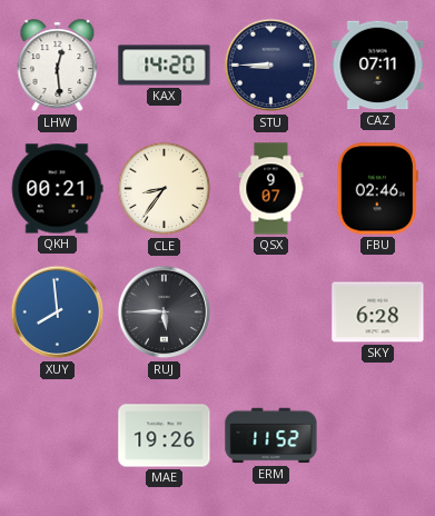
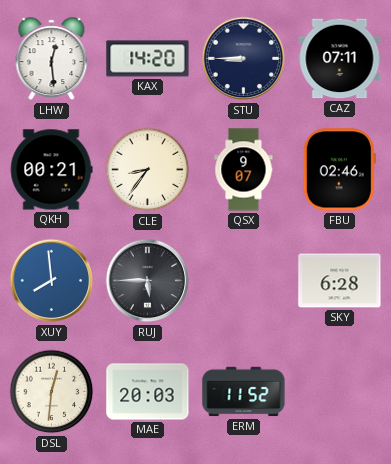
DSL: none -> 12:31 (52, 392)
MAE: 19:26 -> 20:03 (148, 392)
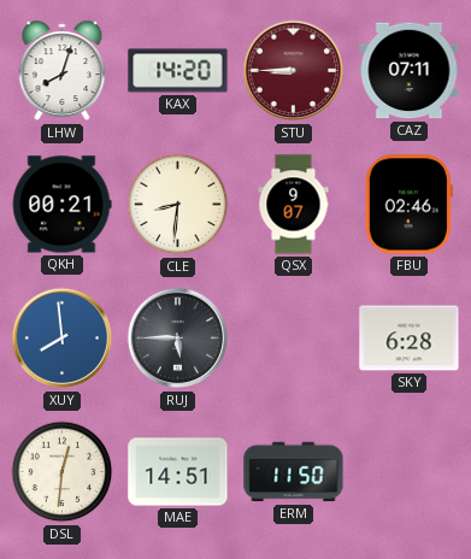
LHW: 12:29 -> 8:03 (63, 71)
STU dial: navy -> burgundy (294, 71)
CLE: 8:36 -> 8:31 (178, 205)
MAE: 20:03 -> 14:51 (178, 472)
ERM: 11:52 -> 11:50 (294, 472)
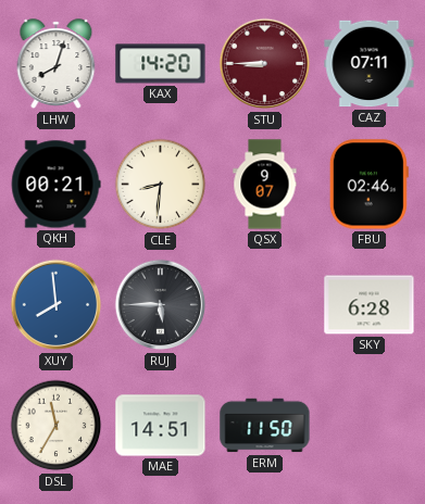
DSL: 12:31 -> 11:35 (57, 426)
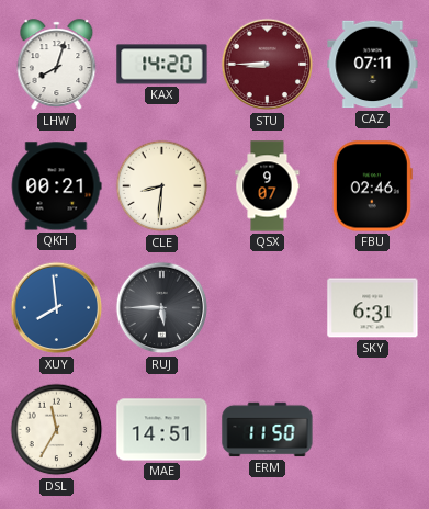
SKY: 6:28 -> 6:31 (373, 308)
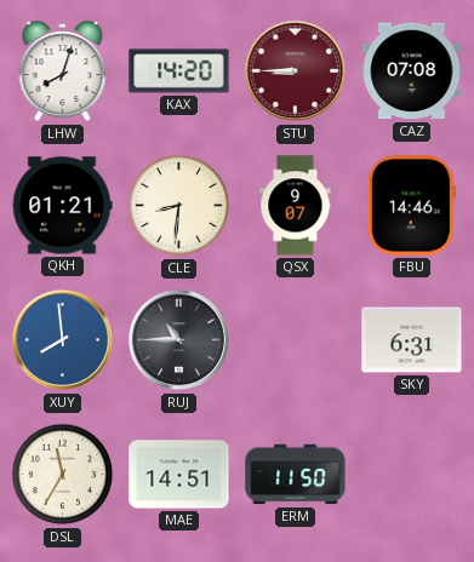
CAZ: 07:11 -> 07:08 (412, 71)
QKH: 00:21 -> 01:21 (62, 206)
FBU: 02:46 -> 14:46 (411, 206)
RUJ: 5:45 -> 10:45 (179, 340)
